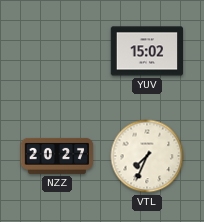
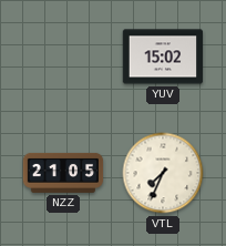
NZZ: 20:27 -> 21:05 (63, 173)
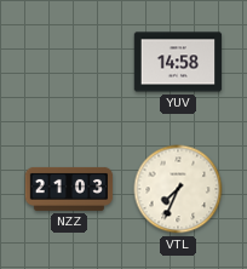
YUV: 15:02 -> 14:58 (178, 62)
NZZ: 21:05 -> 21:03 (69, 189)
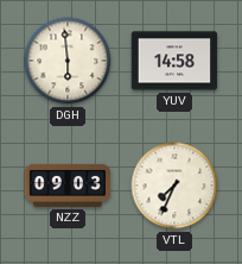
DGH: none -> 5:59 (68, 61)
NZZ: 21:03 -> 09:03 (68, 186)
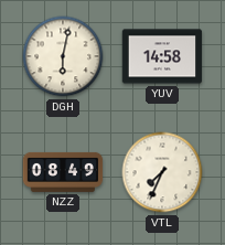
DGH: 5:59 -> 6:02 (63, 56)
NZZ: 09:03 -> 08:49 (63, 172)
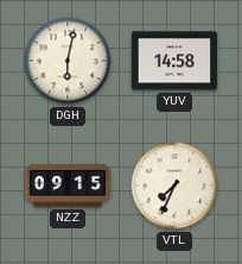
NZZ: 08:49 -> 09:15 (68, 186)
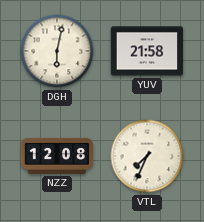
YUV: 14:58 -> 21:58 (147, 51)
NZZ: 09:15 -> 12:08 (57, 156)
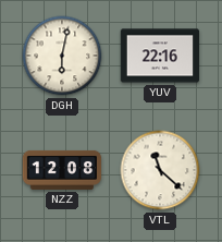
YUV: 21:58 -> 22:16 (160, 56)
VTL: 7:34 -> 11:22 (160, 170)
